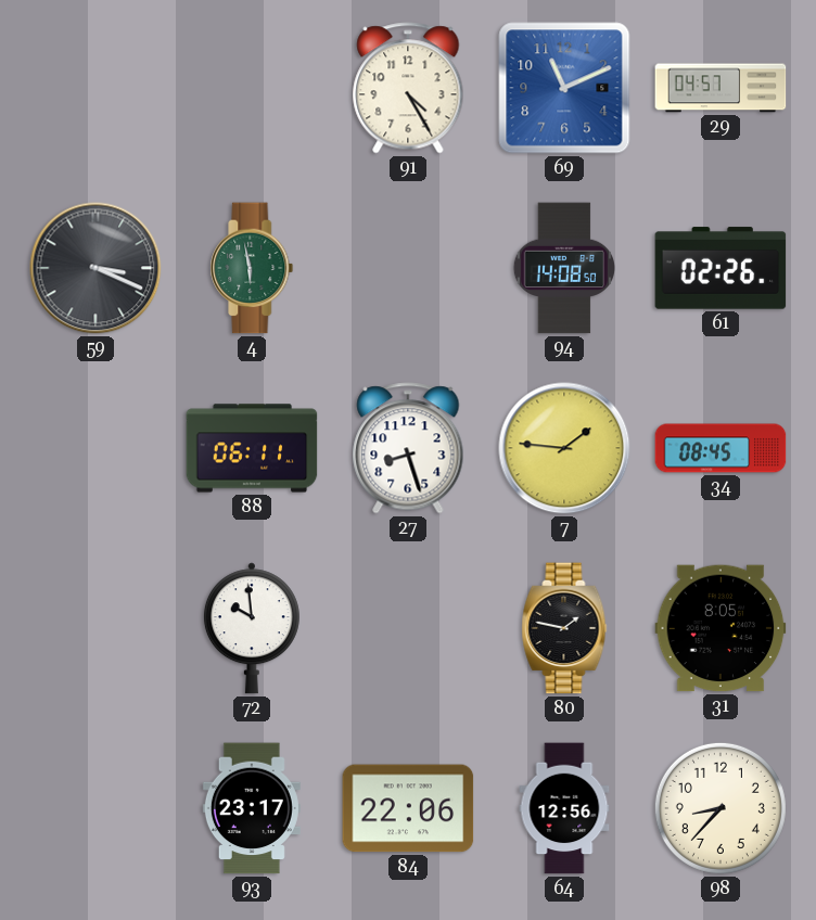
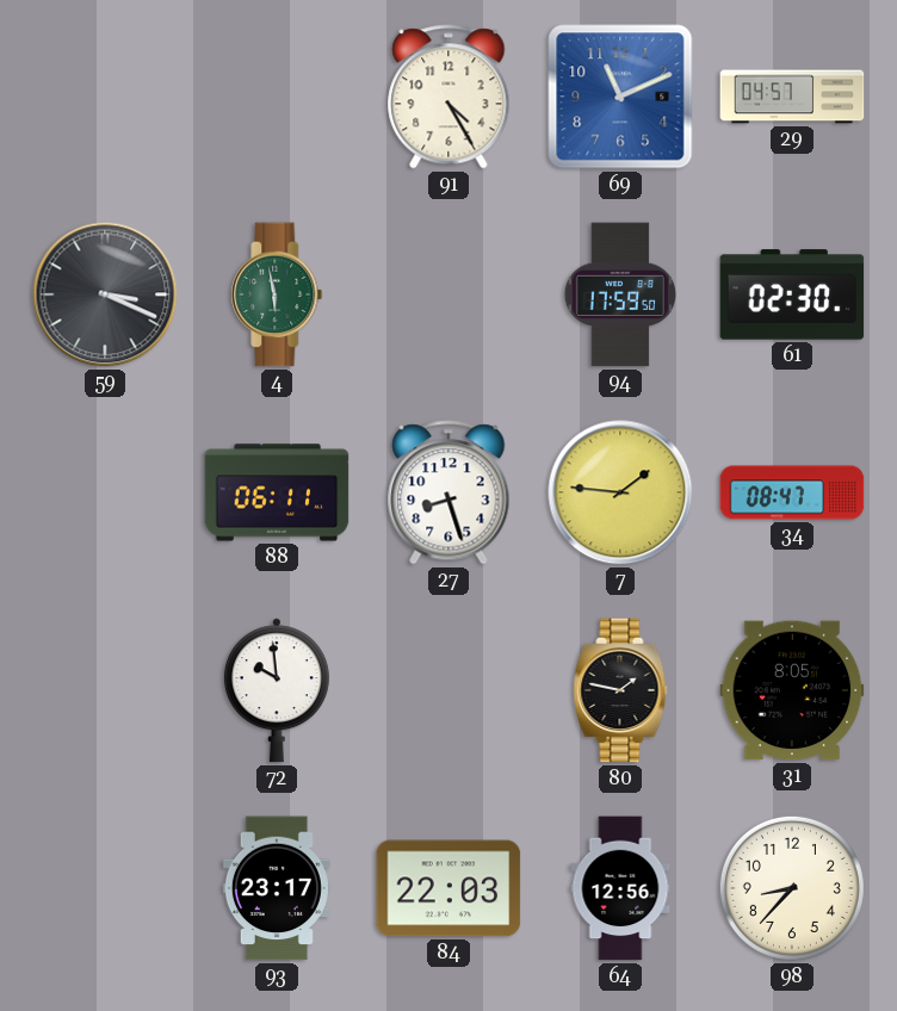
94: 14:08 -> 17:59 (619, 294)
61: 02:26 -> 02:30 (792, 294)
34: 08:45 -> 08:47 (792, 492)
84: 22:06 -> 22:03 (448, 888)
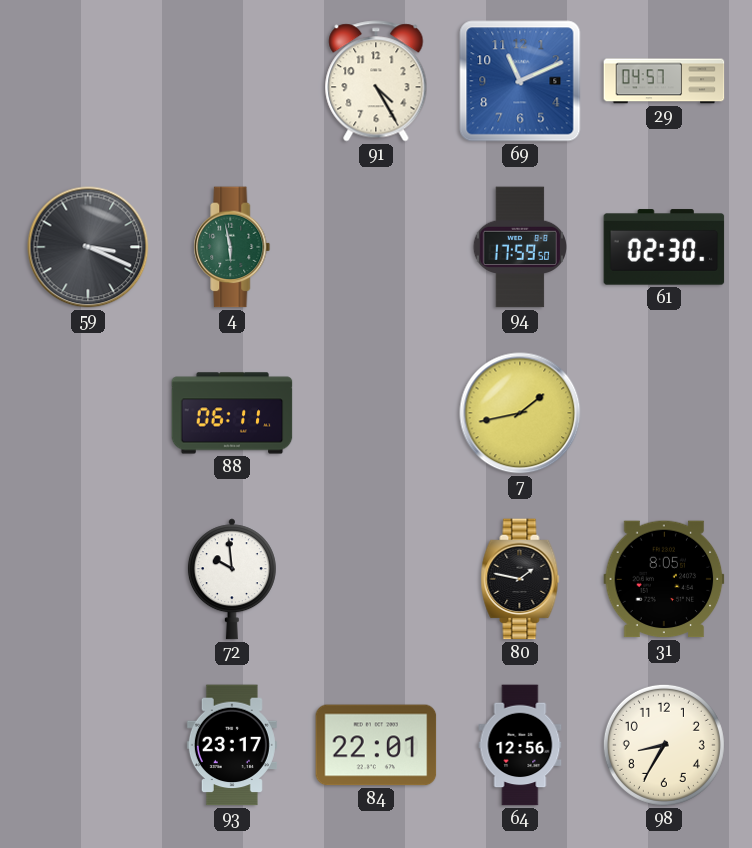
27: 8:27 -> none (448, 492)
7: 1:46 -> 1:43 (520, 413)
34: 08:47 -> none (792, 492)
84: 22:03 -> 22:01 (376, 745)
98: 8:37 -> 8:35 (664, 745)
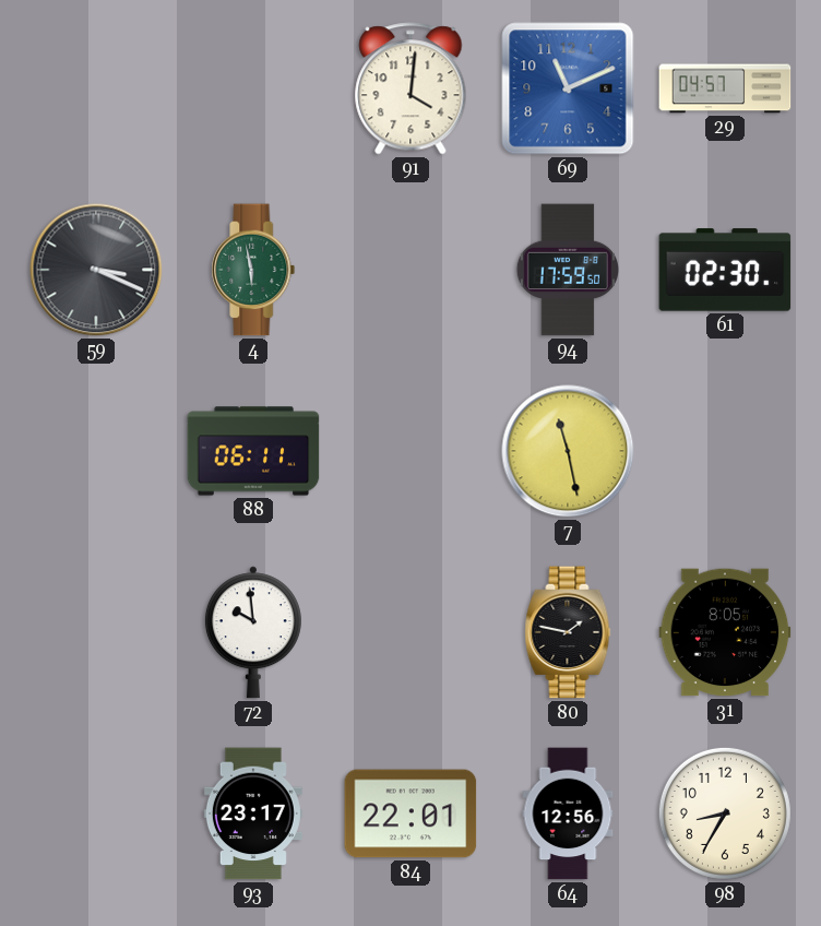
91: 4:25 -> 4:01 (410, 88)
7: 1:43 -> 11:28 (568, 451)
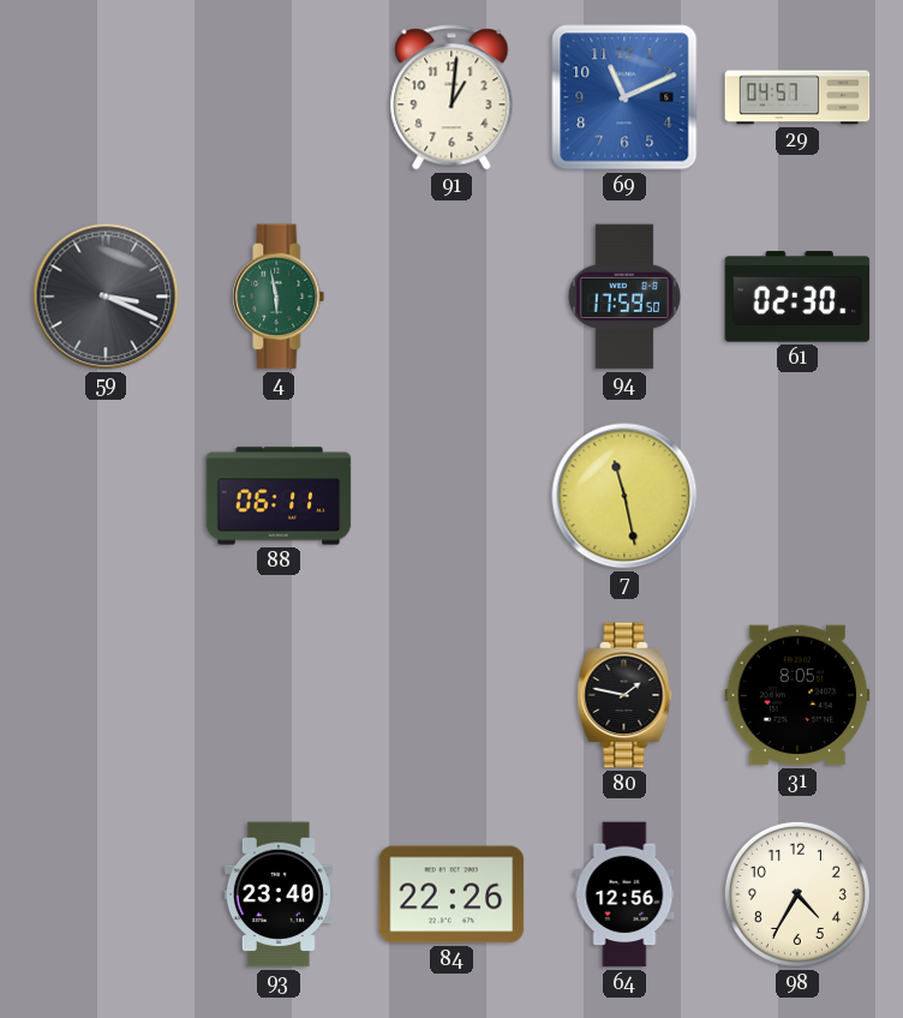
91: 4:01 -> 1:01 (451, 97)
72: 9:59 -> none (253, 632)
93: 23:17 -> 23:40 (279, 894)
84: 22:01 -> 22:26 (451, 894)
98: 8:35 -> 4:35 (797, 894)
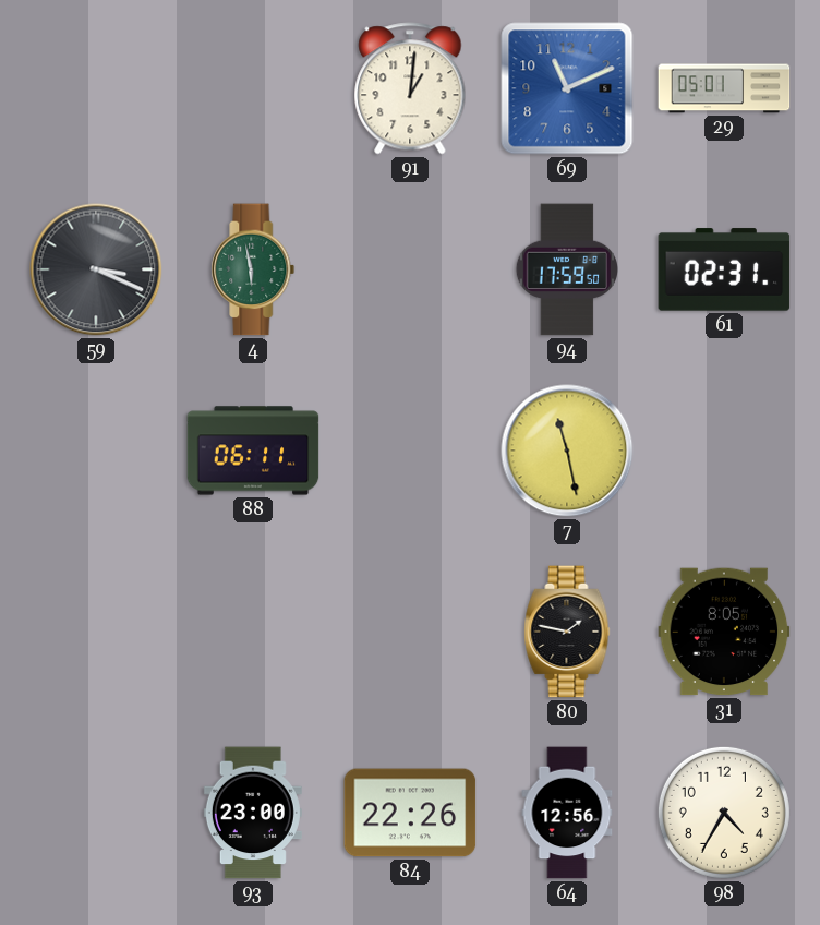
29: 04:57 -> 05:01 (724, 88)
61: 02:30 -> 02:31 (724, 269)
93: 23:40 -> 23:00 (253, 813)
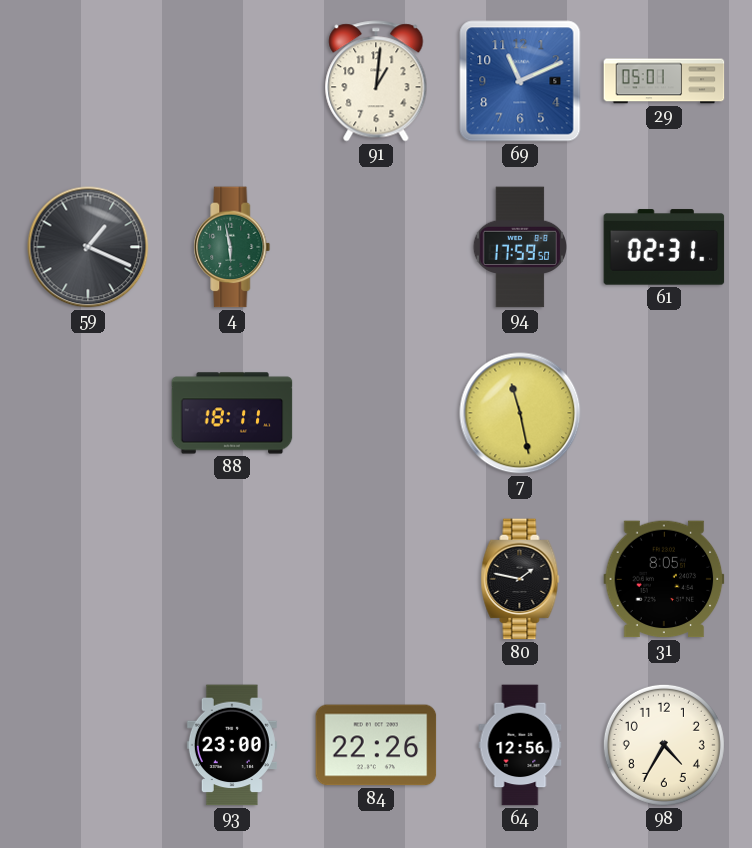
59: 3:19 -> 1:19 (88, 247)
88: 06:11 -> 18:11 (232, 413)
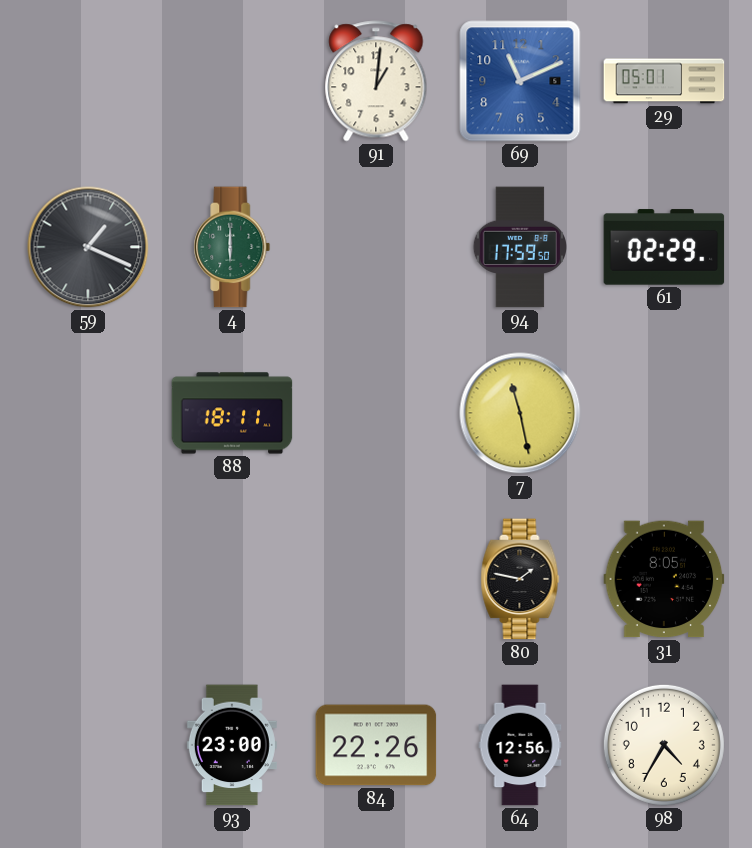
4: 5:58 -> 6:00 (232, 247)
61: 02:31 -> 02:29 (664, 247)
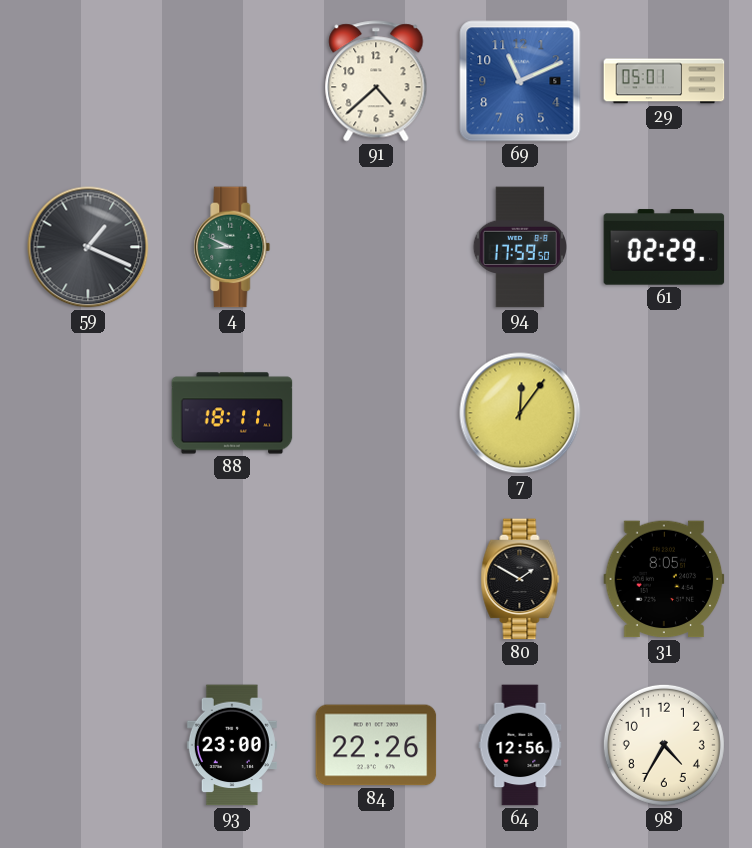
91: 1:01 -> 4:38 (376, 81)
4: 6:00 -> 8:49 (232, 247)
7: 11:28 -> 12:06 (520, 413)
80: 1:47 -> 1:50 (520, 579)
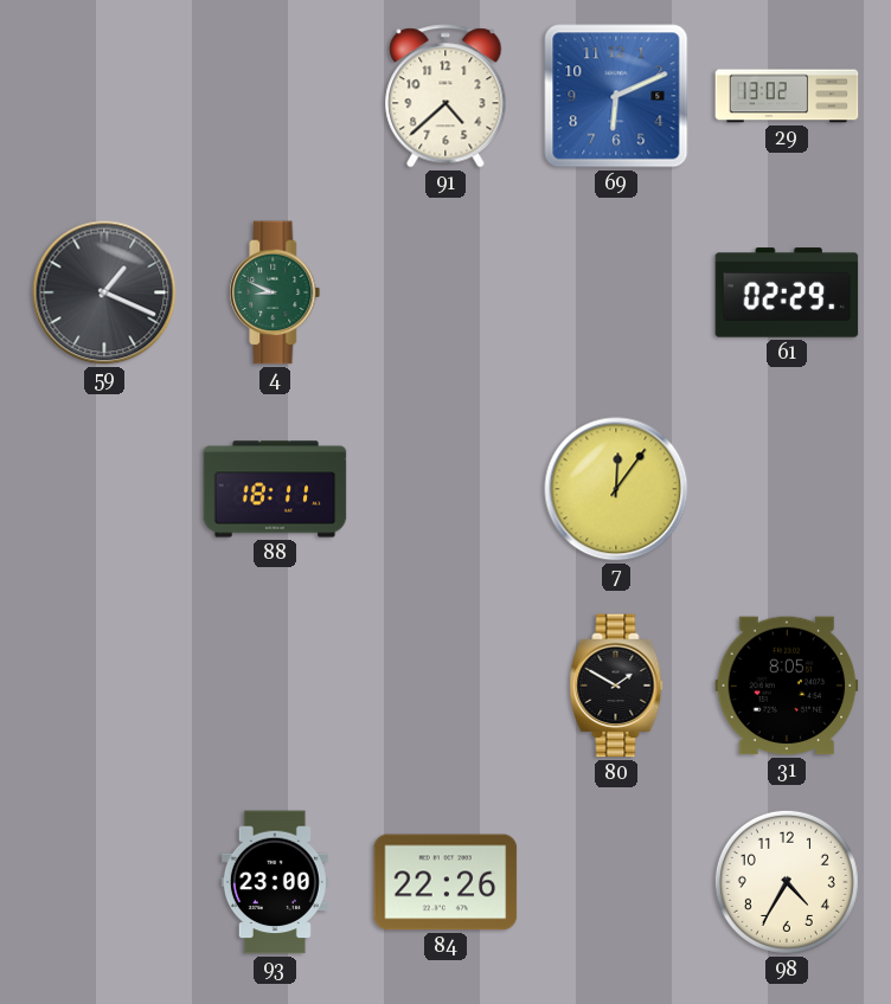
69: 11:11 -> 6:11 (616, 96)
29: 05:01 -> 13:02 (787, 96)
94: 17:59 -> none (519, 247)
64: 12:56 -> none (520, 745)
